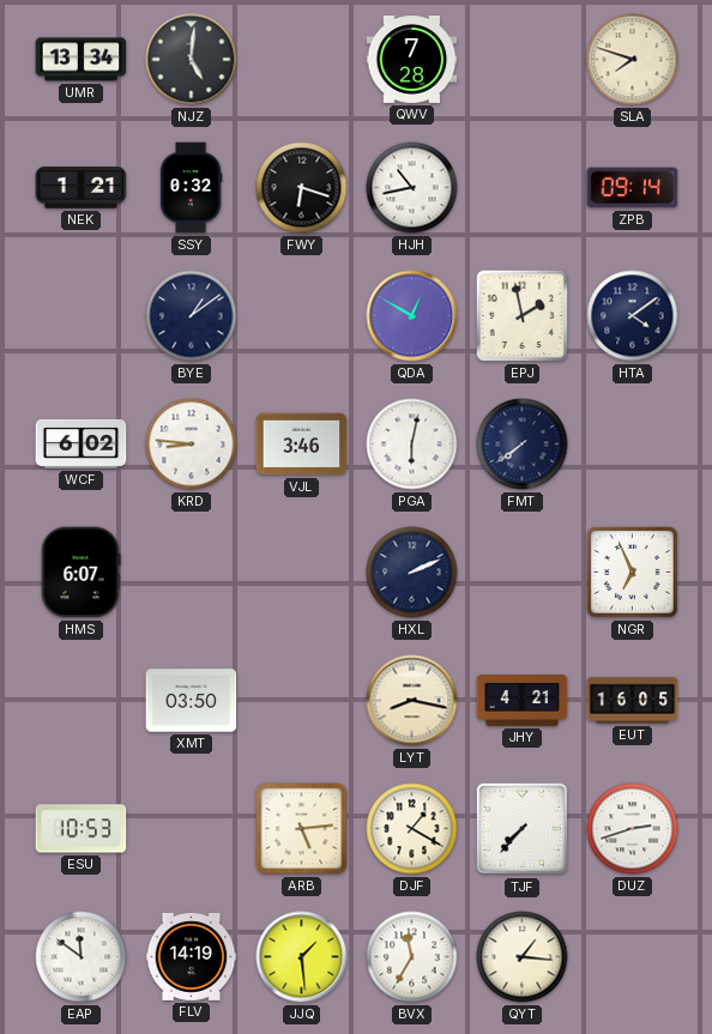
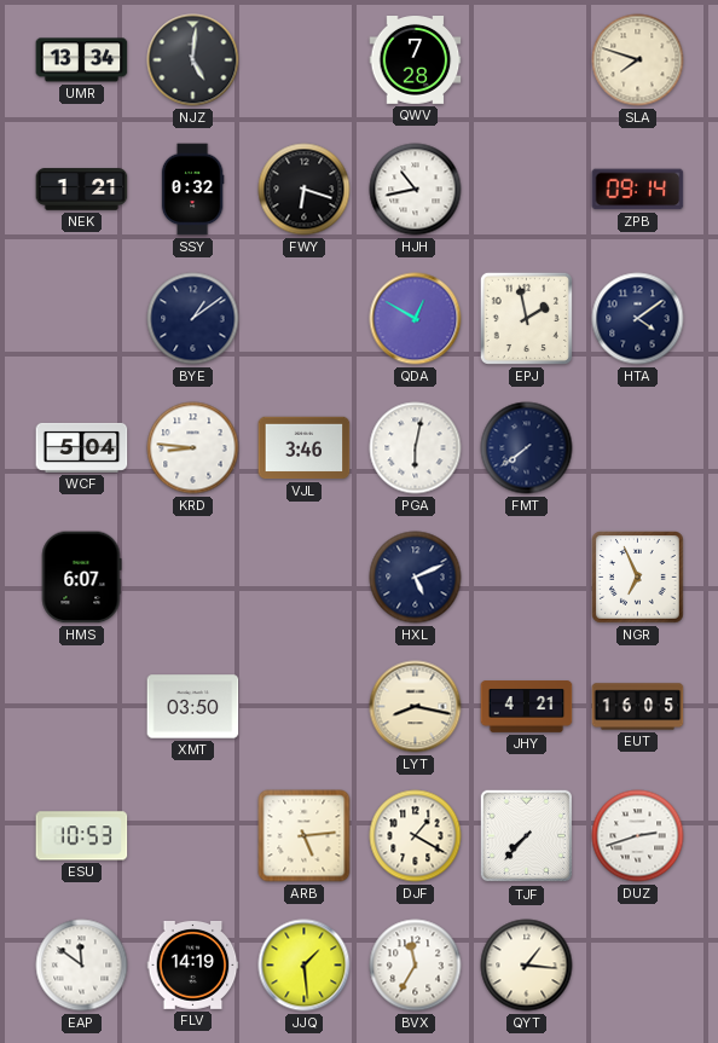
WCF: 6:02 -> 5:04 (82, 447)
HXL: 2:11 -> 5:11 (416, 578)
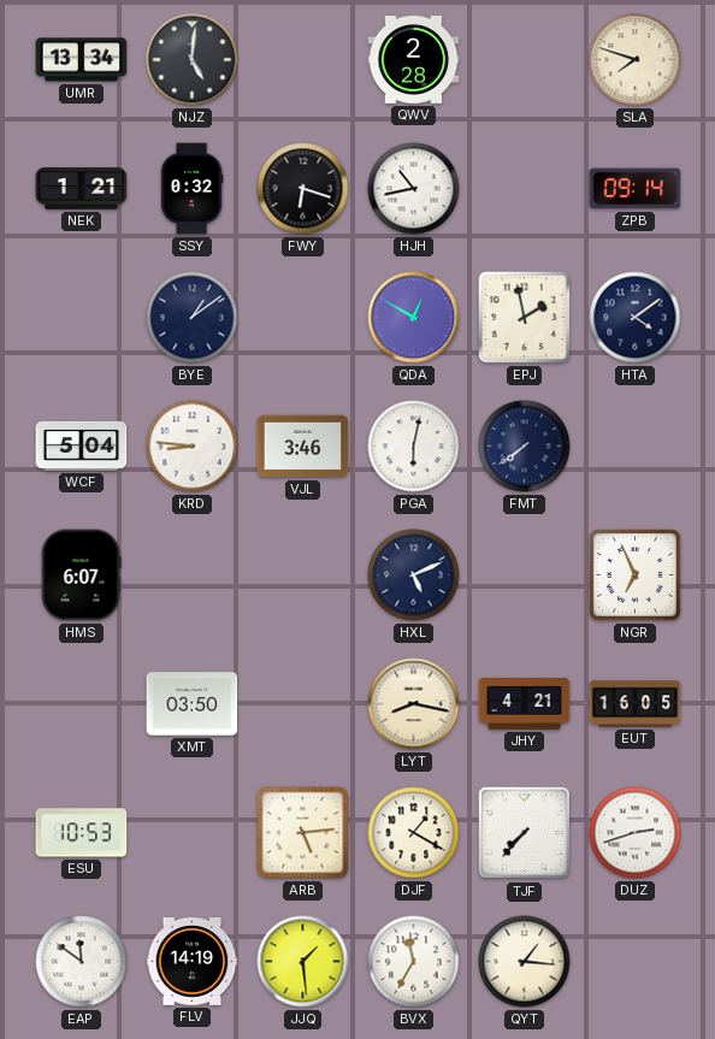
QWV: 7:28 -> 2:28 (414, 60)
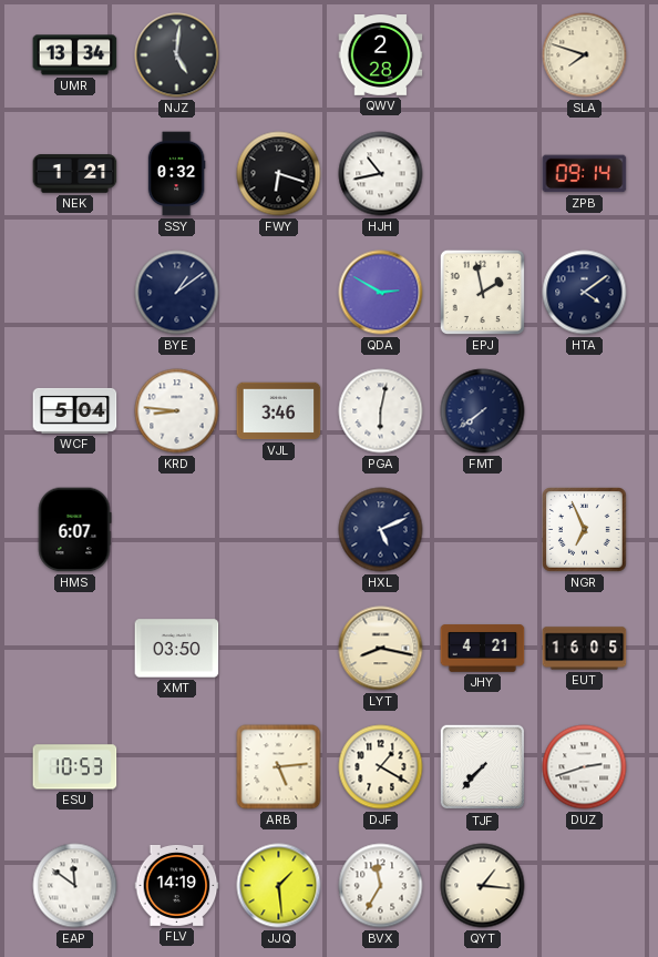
QDA: 12:50 -> 2:50 (381, 293)
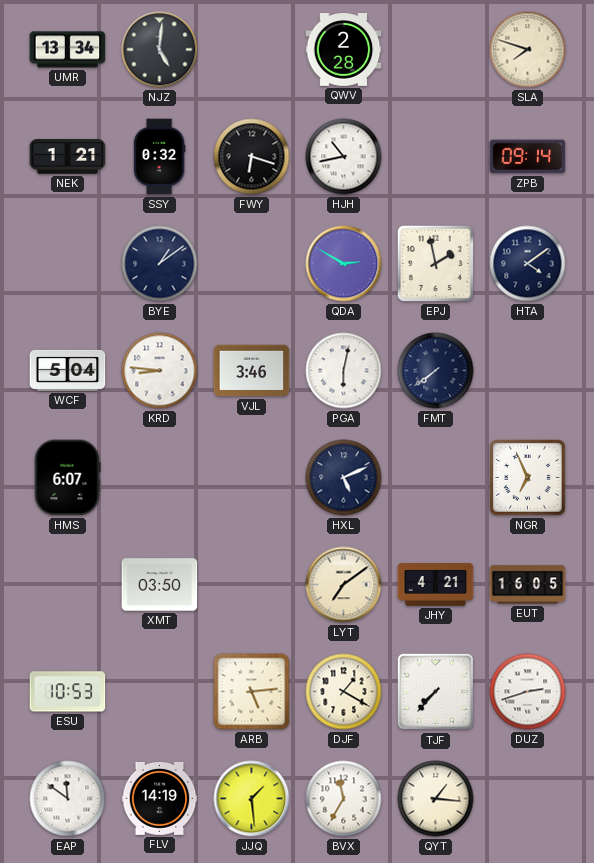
LYT: 8:17 -> 7:09 (344, 585)
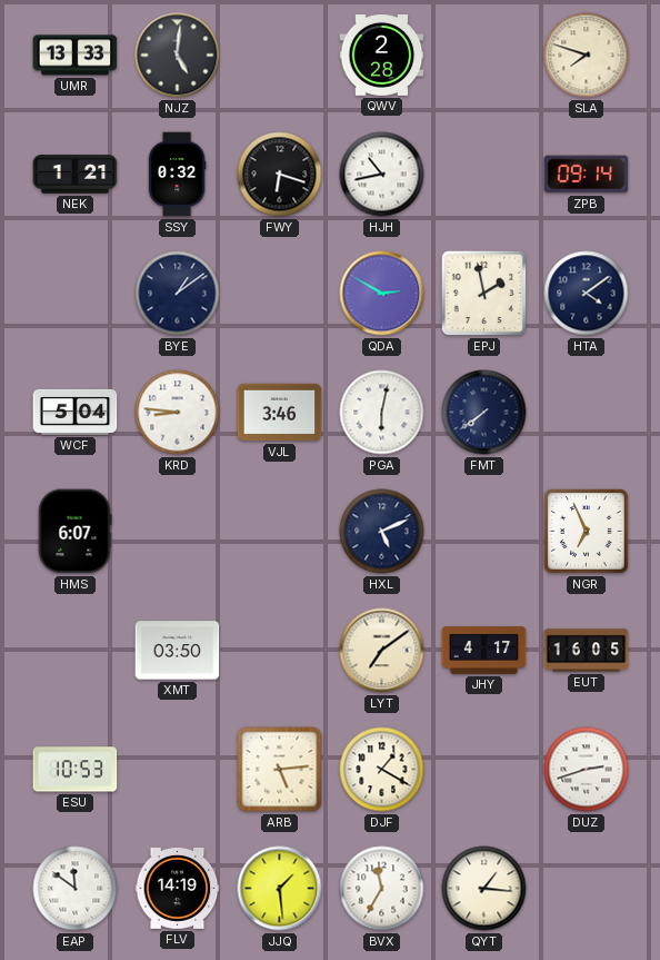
UMR: 13:34 -> 13:33 (76, 56)
JHY: 4:21 -> 4:17 (484, 651)
TJF: 7:37 -> none (436, 692)
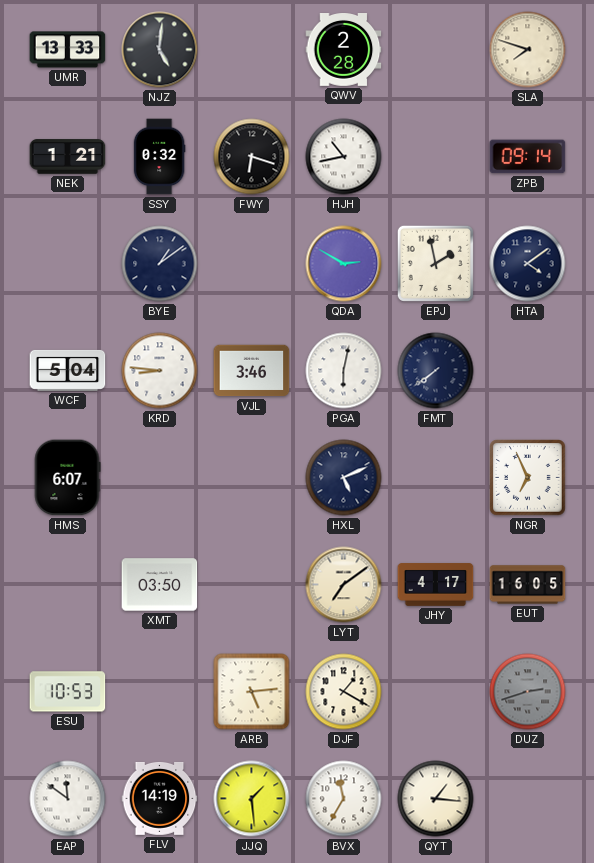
DUZ dial: white -> grey (528, 692)
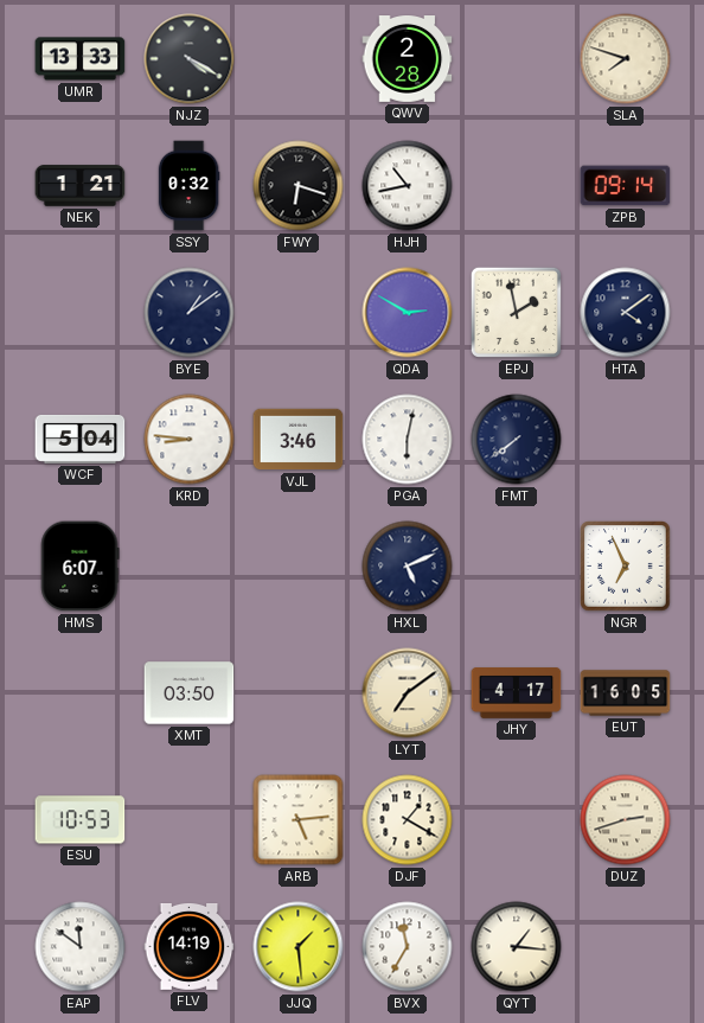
NJZ: 5:01 -> 4:20 (190, 59)
DUZ dial: grey -> cream (626, 820)
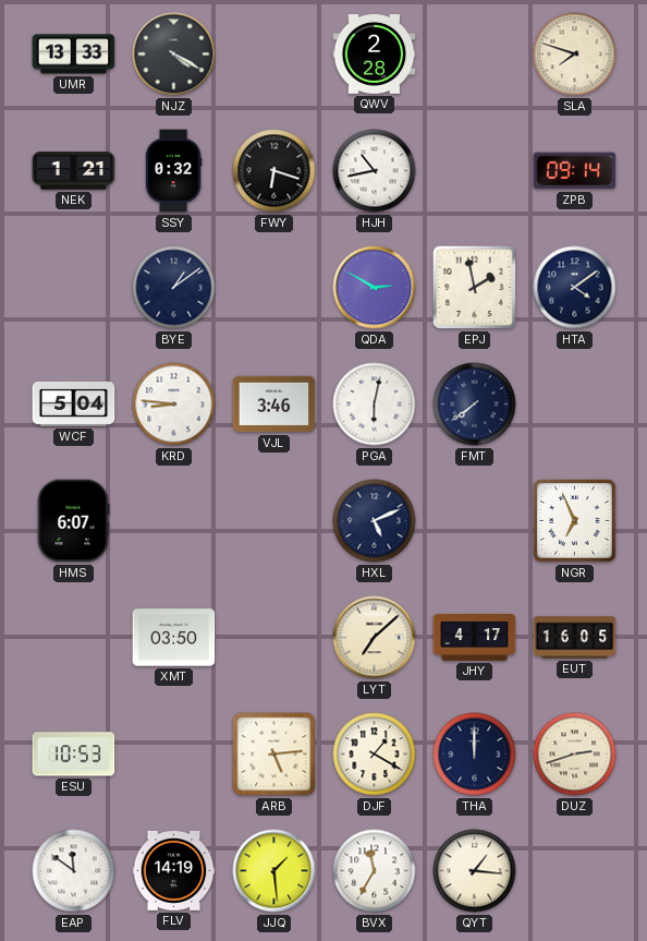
LYT: 7:09 -> 7:08 (375, 638)
THA: none -> 12:00 (475, 755)
